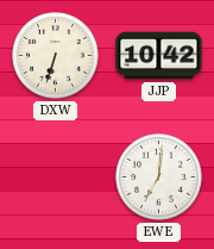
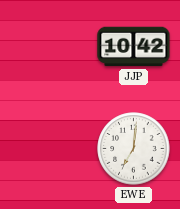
DXW: 6:33 -> none (56, 56)
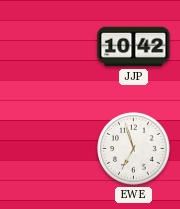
EWE: 7:01 -> 6:57 (134, 149)
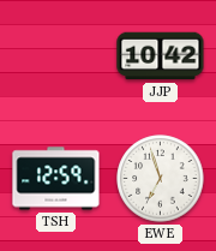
TSH: none -> 12:59 (56, 179)
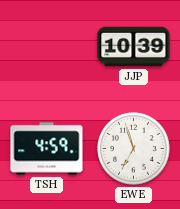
JJP: 10:42 -> 10:39 (134, 47)
TSH: 12:59 -> 4:59 (47, 149)
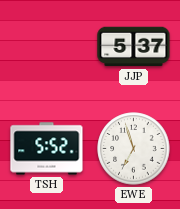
JJP: 10:39 -> 5:37 (134, 47)
TSH: 4:59 -> 5:52 (47, 149)
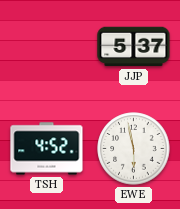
TSH: 5:52 -> 4:52 (47, 149)
EWE: 6:57 -> 5:58 (134, 149)
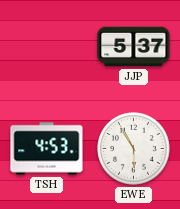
TSH: 4:52 -> 4:53 (47, 149)
EWE: 5:58 -> 5:55 (134, 149)
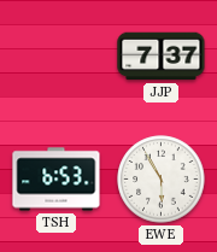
JJP: 5:37 -> 7:37 (162, 57)
TSH: 4:53 -> 6:53 (57, 180)
